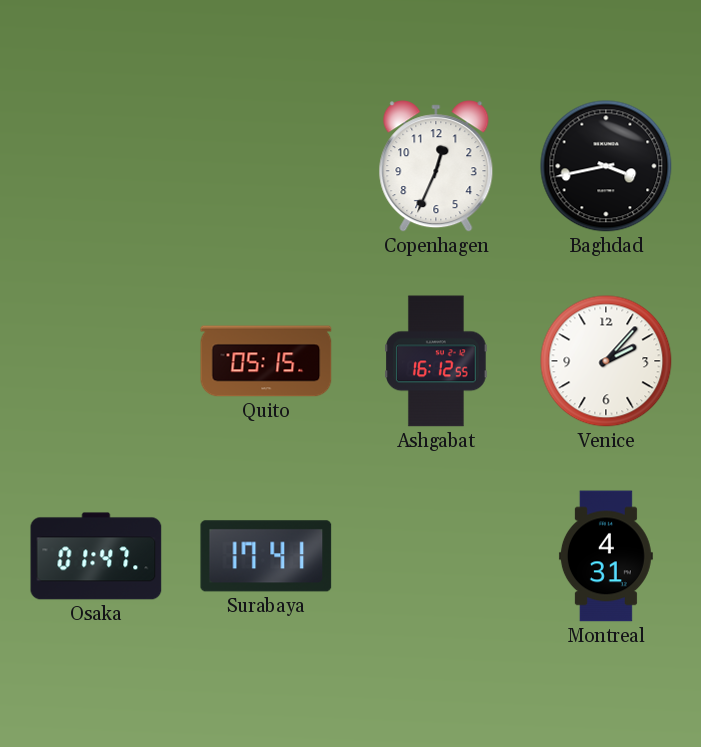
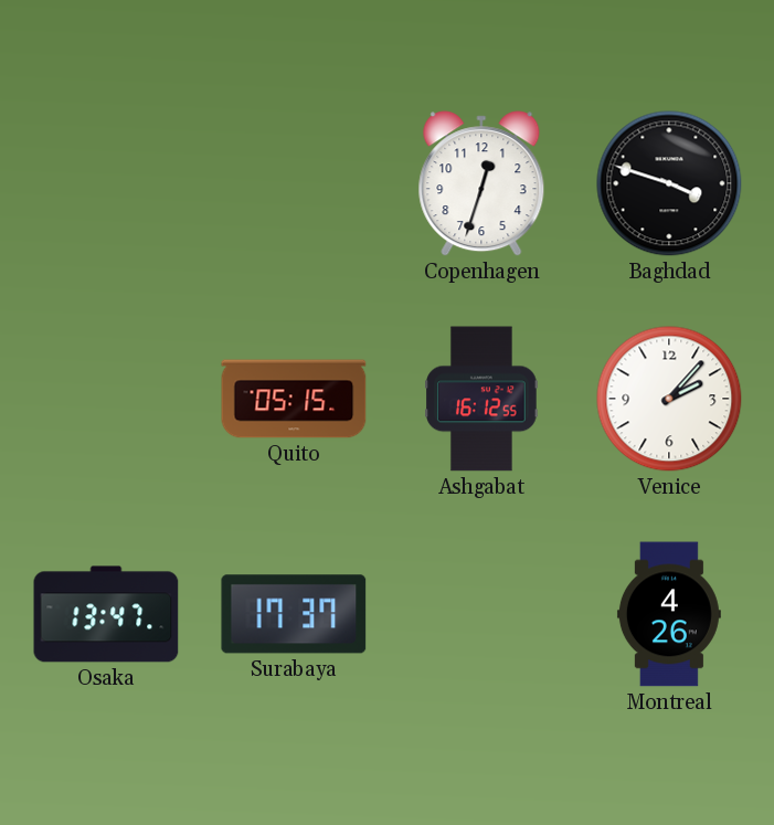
Copenhagen: 12:34 -> 12:33 (481, 183)
Baghdad: 3:43 -> 3:48 (669, 183)
Osaka: 01:47 -> 13:47 (106, 614)
Surabaya: 17:41 -> 17:37 (294, 614)
Montreal: 4:31 -> 4:26 (669, 614)
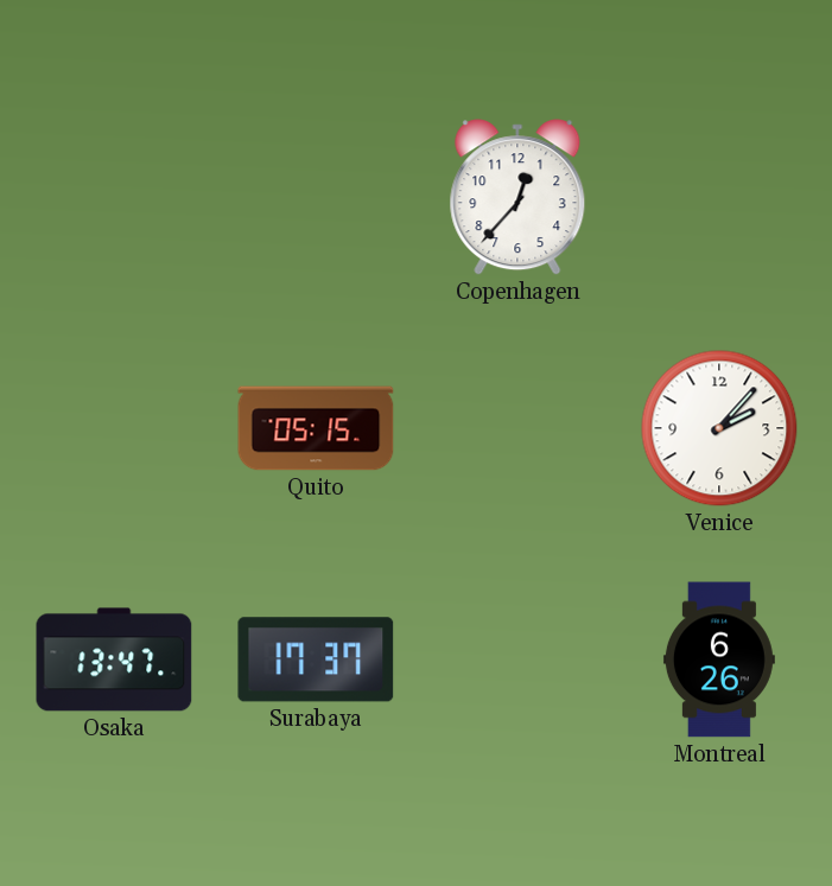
Copenhagen: 12:33 -> 12:37 (517, 197)
Baghdad: 3:48 -> none (669, 183)
Ashgabat: 16:12 -> none (481, 399)
Montreal: 4:26 -> 6:26 (719, 659)
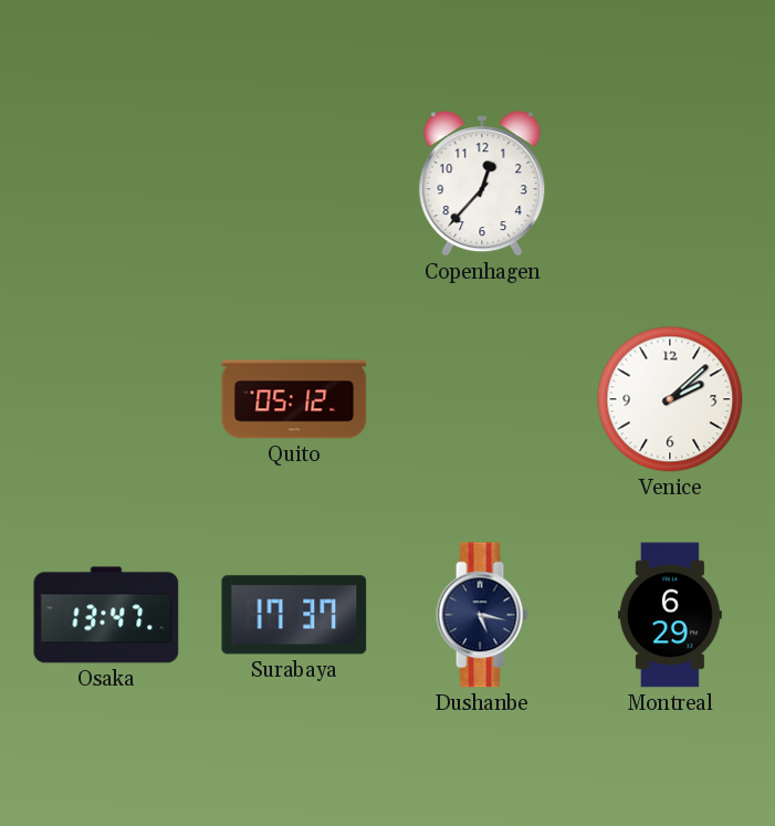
Quito: 05:15 -> 05:12 (294, 399)
Venice: 2:07 -> 2:08 (670, 399)
Dushanbe: none -> 5:17 (482, 615)
Montreal: 6:26 -> 6:29 (670, 615)
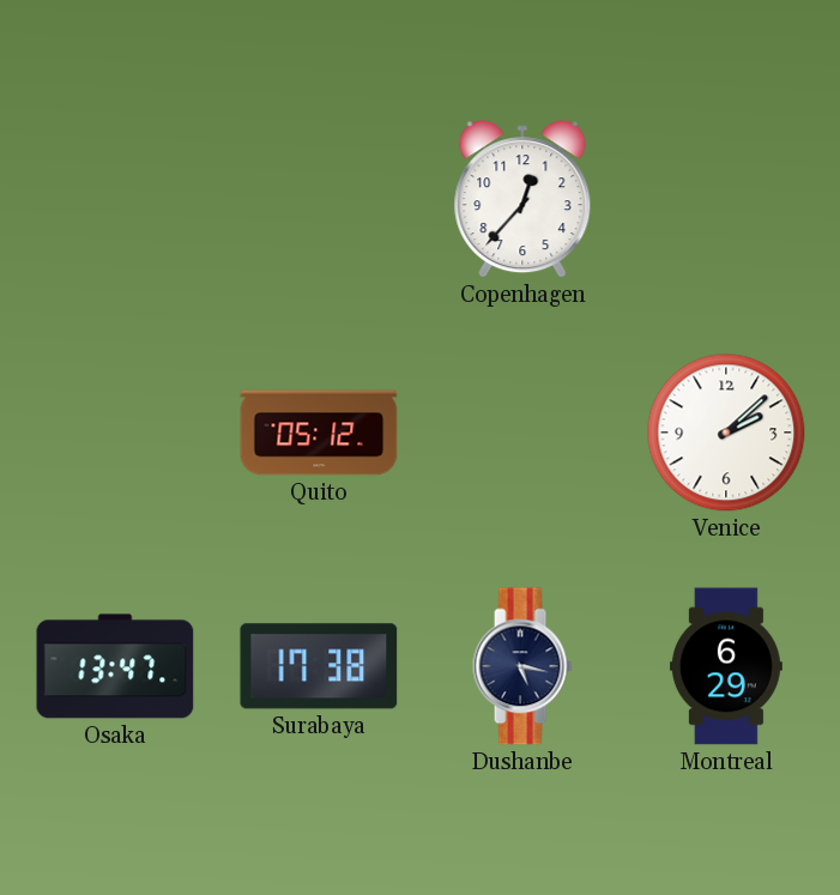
Surabaya: 17:37 -> 17:38 (319, 666)
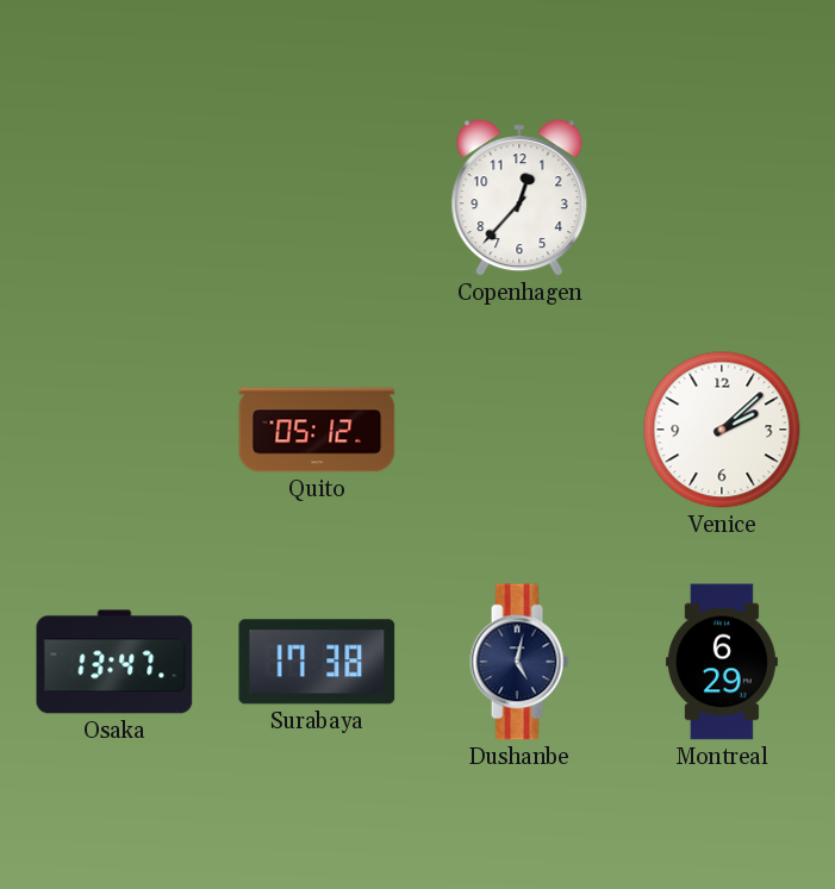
Dushanbe: 5:17 -> 5:02 (519, 662)
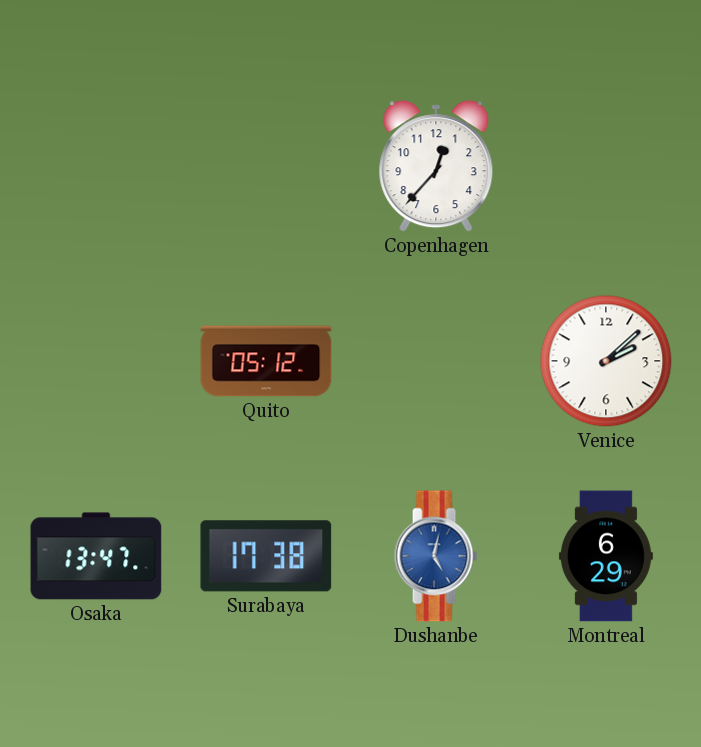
Dushanbe dial: navy -> blue (436, 556)
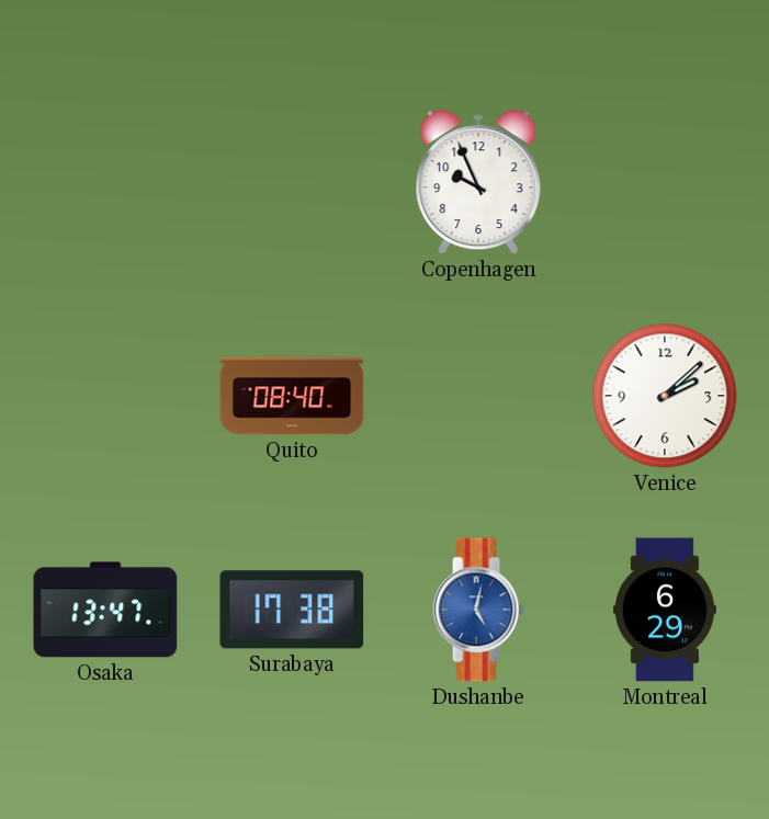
Copenhagen: 12:37 -> 9:56 (478, 182)
Quito: 05:12 -> 08:40 (292, 396)
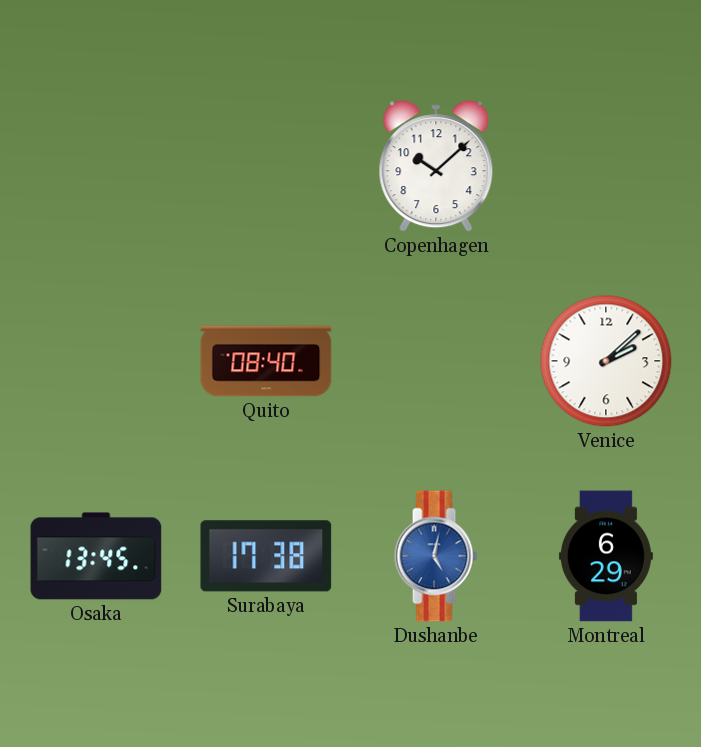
Copenhagen: 9:56 -> 10:08 (436, 166)
Osaka: 13:47 -> 13:45 (96, 556)
